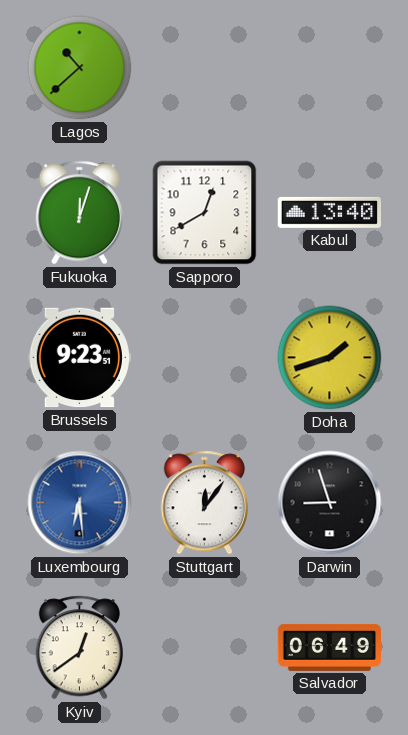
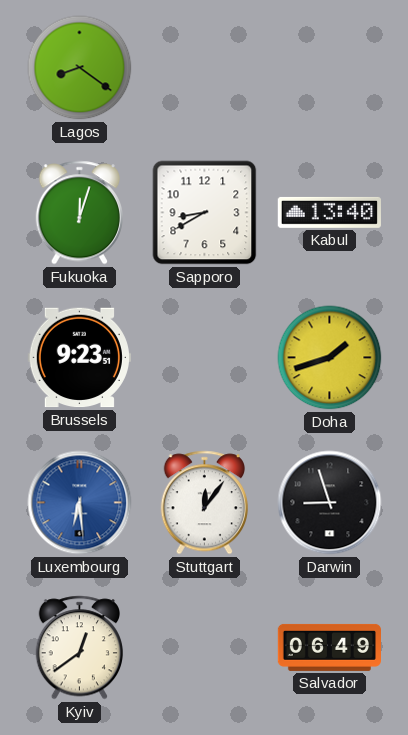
Lagos: 10:38 -> 8:21 (80, 68)
Sapporo: 12:40 -> 8:40 (205, 213)
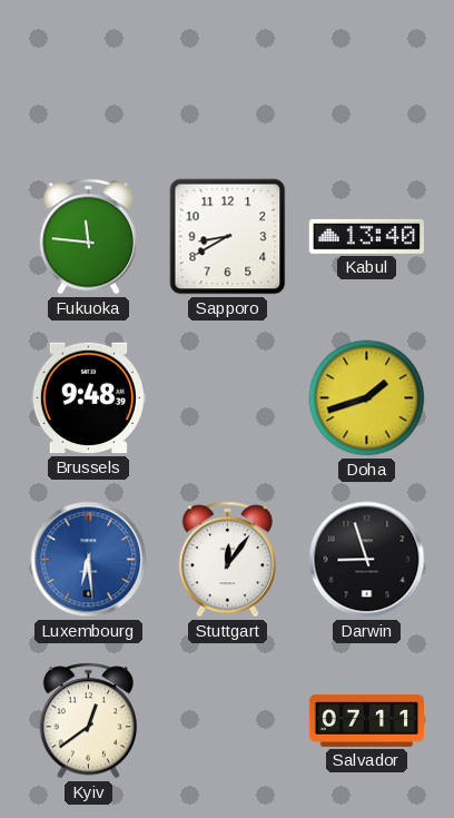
Lagos: 8:21 -> none (80, 68)
Fukuoka: 12:03 -> 11:46 (88, 237)
Brussels: 9:23 -> 9:48 (88, 398)
Salvador: 06:49 -> 07:11 (366, 720)
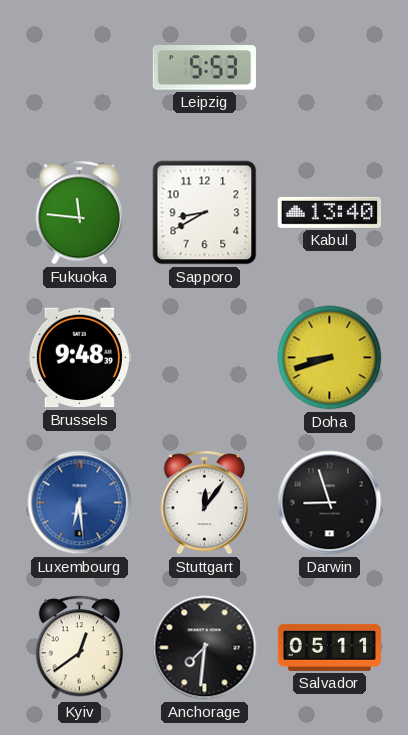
Leipzig: none -> 5:53 (204, 68)
Doha: 1:42 -> 8:42 (330, 358)
Anchorage: none -> 7:31 (205, 648)
Salvador: 07:11 -> 05:11 (329, 647)
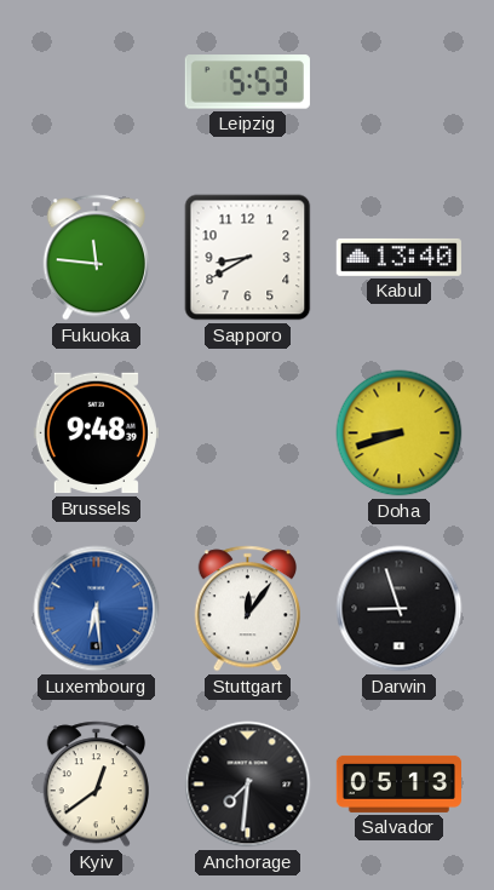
Salvador: 05:11 -> 05:13 (398, 783)
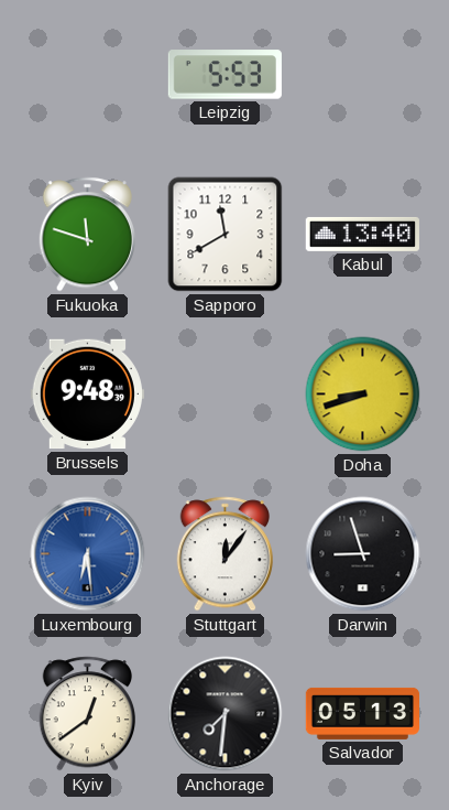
Fukuoka: 11:46 -> 11:48 (87, 235)
Sapporo: 8:40 -> 11:40 (226, 235)
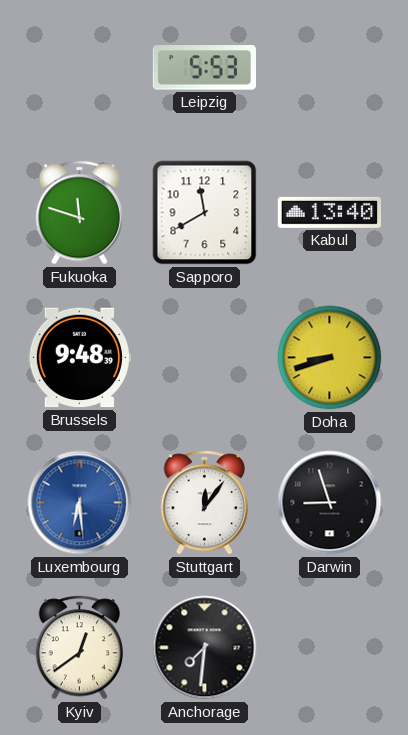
Salvador: 05:13 -> none (362, 713)
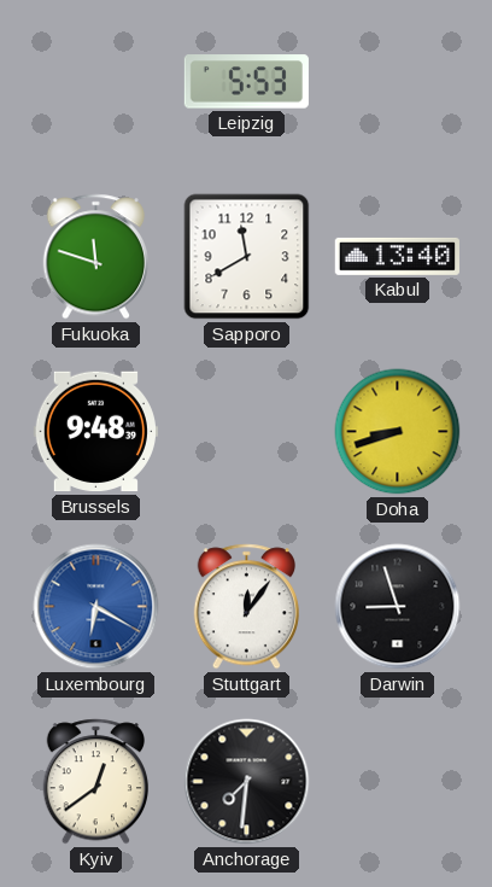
Luxembourg: 6:29 -> 6:20 (96, 607)
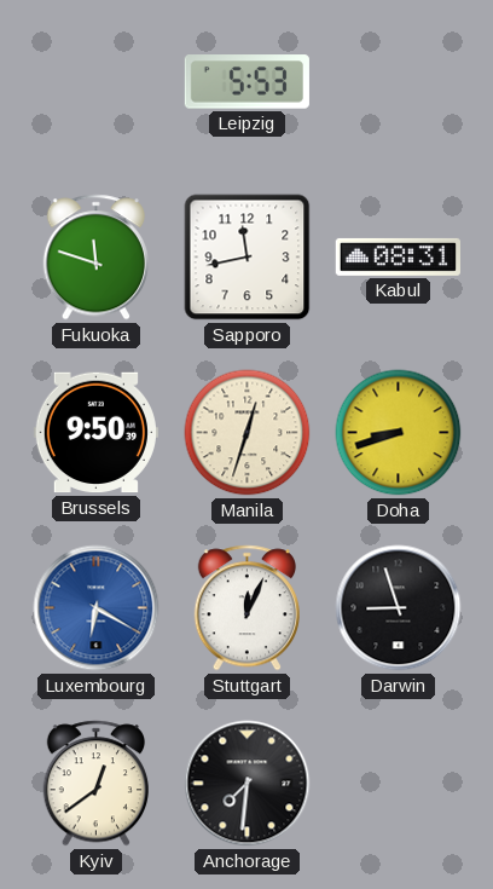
Sapporo: 11:40 -> 11:43 (248, 258)
Kabul: 13:40 -> 08:31 (398, 256)
Brussels: 9:48 -> 9:50 (95, 433)
Manila: none -> 12:33 (248, 433)
Stuttgart: 12:06 -> 12:04 (246, 608)
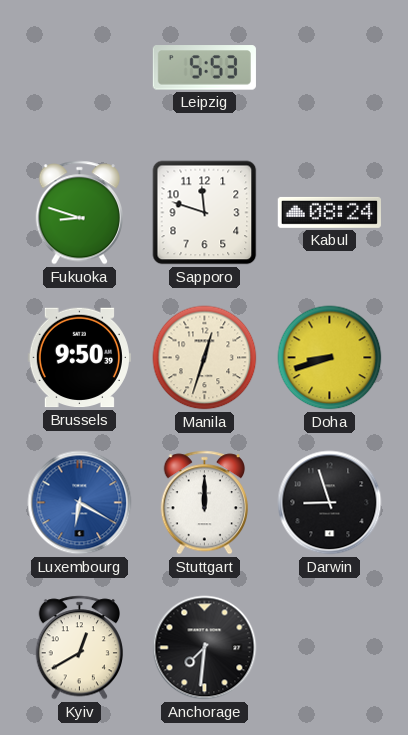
Fukuoka: 11:48 -> 8:48 (79, 213)
Sapporo: 11:43 -> 11:48 (205, 213)
Kabul: 08:31 -> 08:24 (329, 212)
Stuttgart: 12:04 -> 12:00 (204, 503)
Kyiv: 12:39 -> 12:40 (79, 648)
